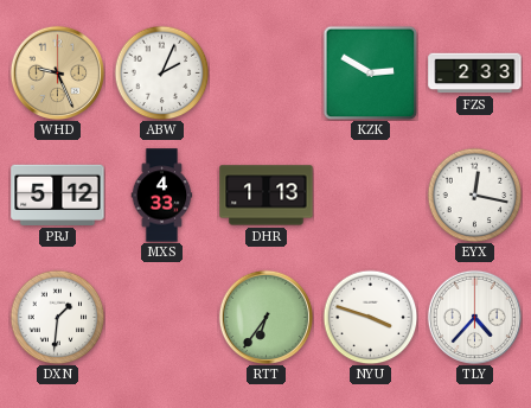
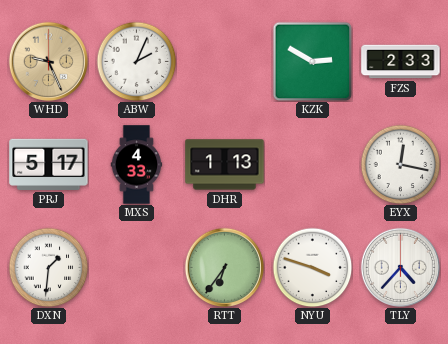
PRJ: 5:12 -> 5:17 (49, 164)
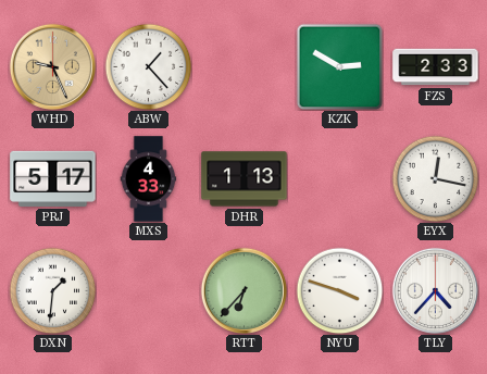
ABW: 2:04 -> 1:23 (148, 66)
RTT: 6:36 -> 6:37 (243, 290)
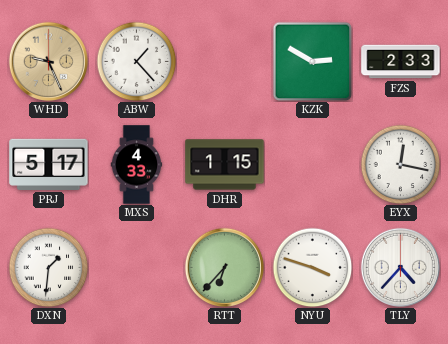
DHR: 1:13 -> 1:15 (225, 165)
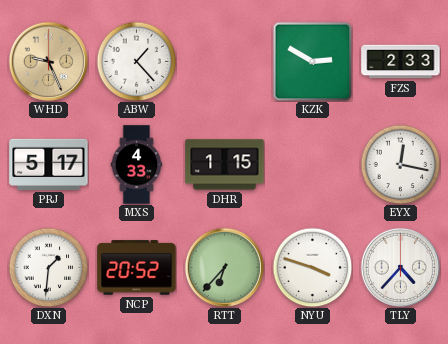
NCP: none -> 20:52 (137, 268)
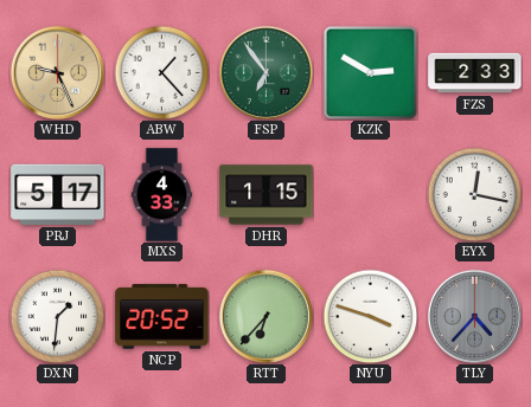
FSP: none -> 6:54 (265, 72)
TLY dial: white -> grey (474, 316)
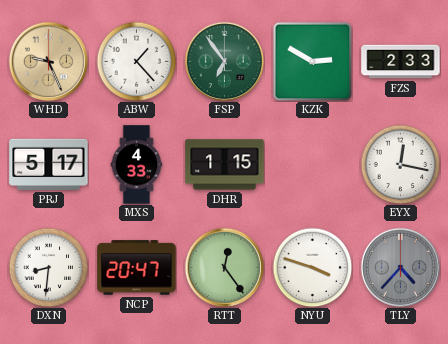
DXN: 1:31 -> 8:31 (48, 267)
NCP: 20:52 -> 20:47 (137, 268)
RTT: 6:37 -> 12:24 (224, 267)
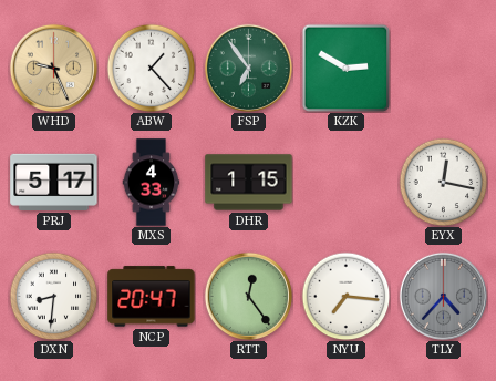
FZS: 2:33 -> none (401, 62)
NYU: 3:48 -> 7:16 (345, 296)
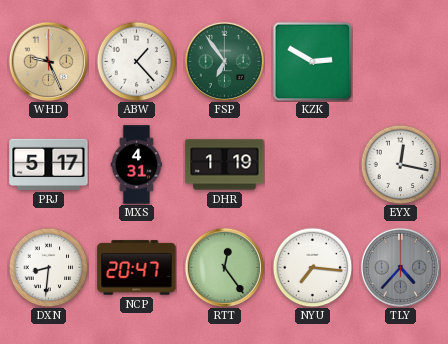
MXS: 4:33 -> 4:31 (137, 165)
DHR: 1:15 -> 1:19 (225, 165)
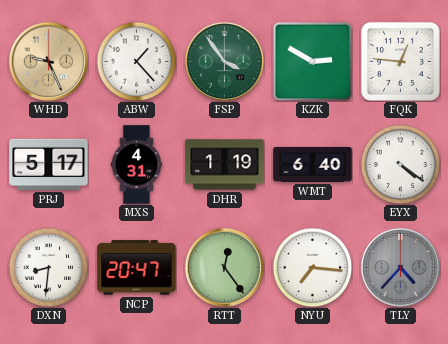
FSP: 6:54 -> 3:54 (224, 61)
FQK: none -> 12:46 (400, 61)
WMT: none -> 6:40 (313, 164)
EYX: 12:17 -> 4:21 (400, 164)
